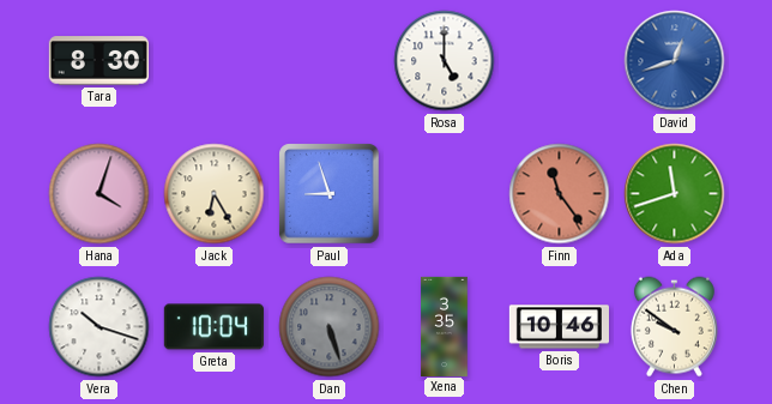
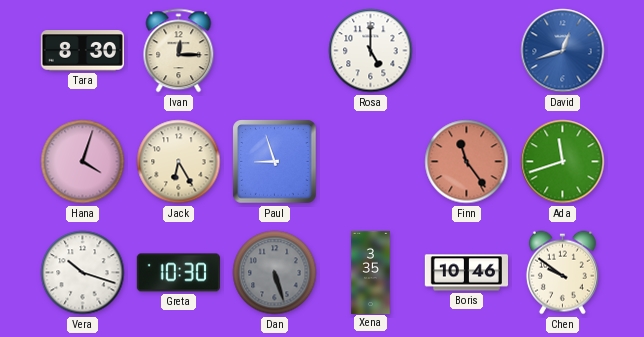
Ivan: none -> 12:15 (179, 51)
Greta: 10:04 -> 10:30 (178, 273)
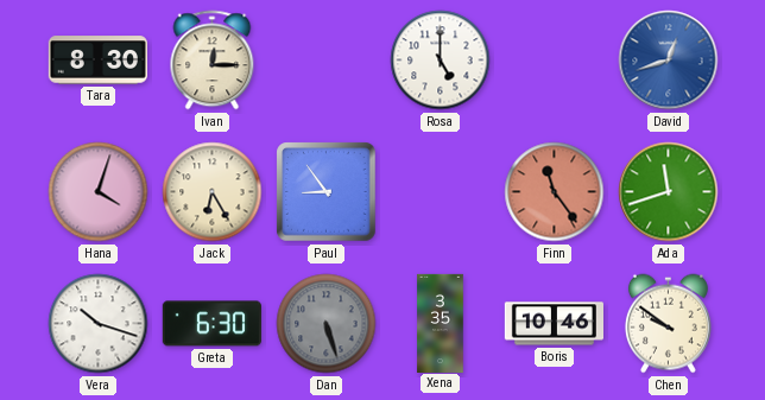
Paul: 8:57 -> 8:54 (327, 192)
Greta: 10:30 -> 6:30 (211, 324)
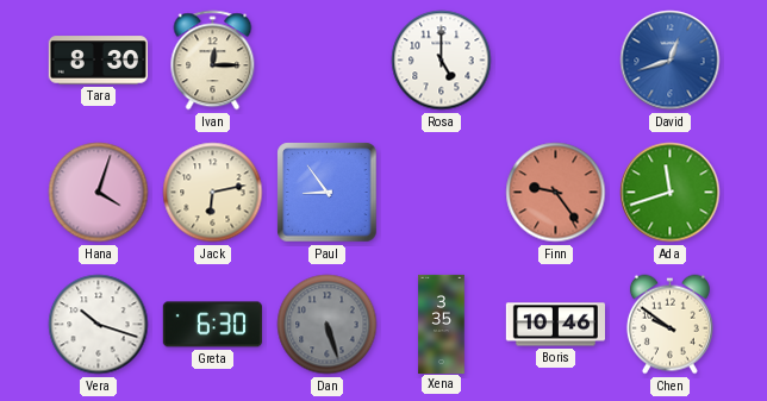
Jack: 6:25 -> 6:13 (213, 193)
Finn: 11:24 -> 9:24 (556, 193)
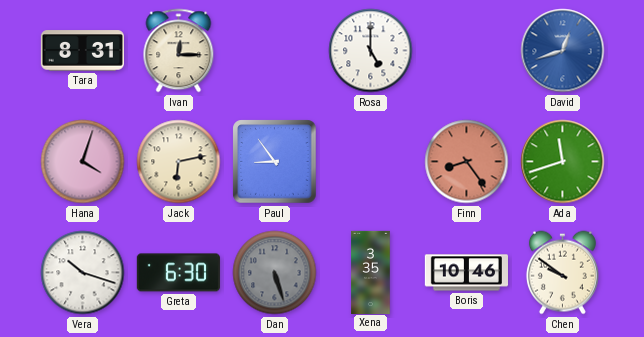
Tara: 8:30 -> 8:31 (82, 51)
Finn: 9:24 -> 8:24 (467, 162)
